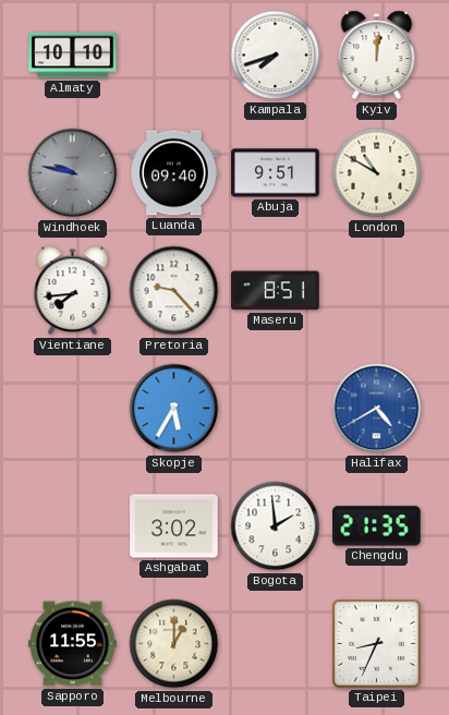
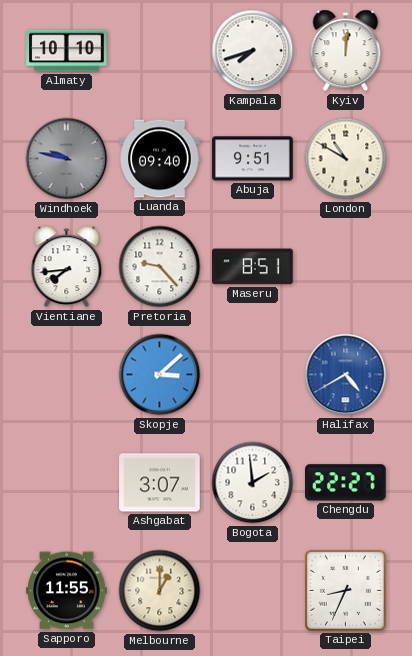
Skopje: 5:35 -> 3:08 (160, 375)
Ashgabat: 3:02 -> 3:07 (160, 483)
Chengdu: 21:35 -> 22:27 (346, 483)
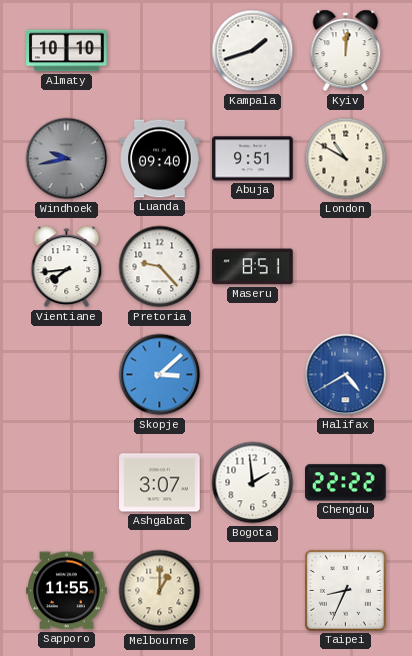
Kampala: 7:42 -> 1:42 (253, 51)
Windhoek: 9:47 -> 9:43 (67, 159)
Chengdu: 22:27 -> 22:22 (346, 483)
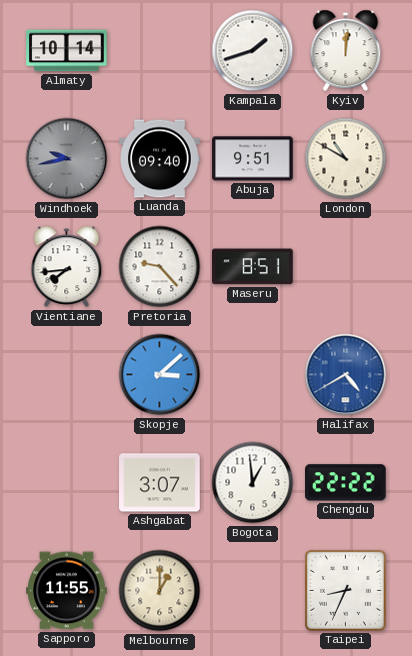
Almaty: 10:10 -> 10:14 (67, 51)
Bogota: 1:59 -> 12:59 (253, 483)
